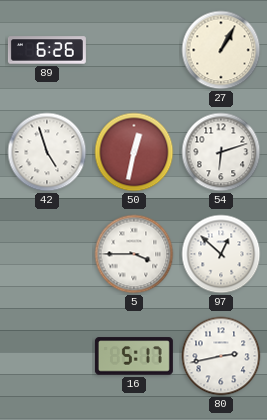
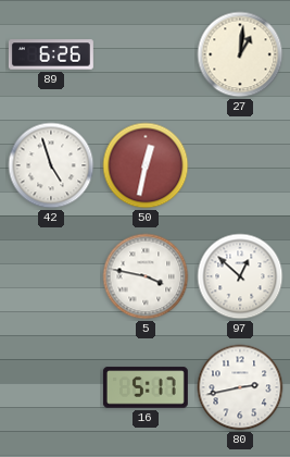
27: 1:05 -> 1:01 (240, 54)
54: 6:12 -> none (221, 152)
5: 3:45 -> 3:47 (146, 276)
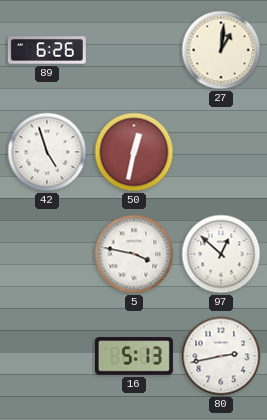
16: 5:17 -> 5:13 (134, 356)
